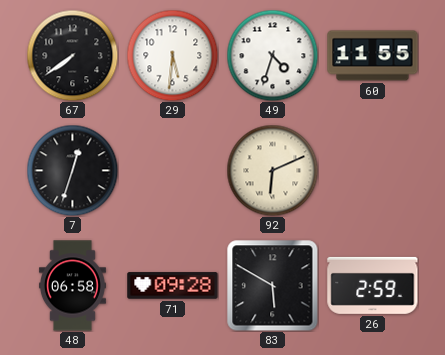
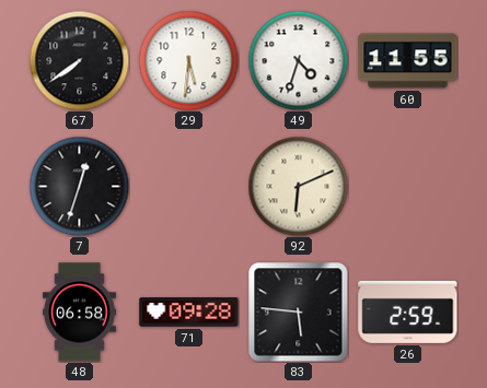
83: 5:50 -> 5:46 (298, 311)
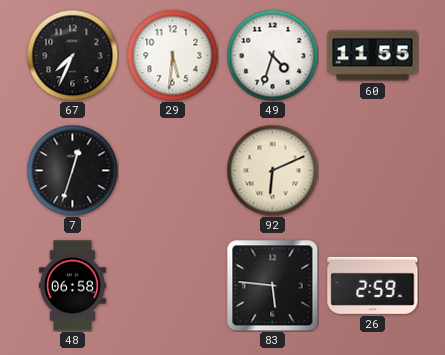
67: 7:39 -> 7:34 (72, 55)
71: 09:28 -> none (189, 313)
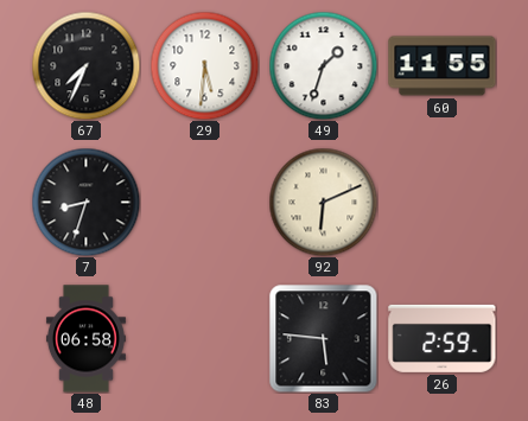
49: 4:33 -> 1:33 (323, 65)
7: 12:33 -> 8:33 (85, 202)
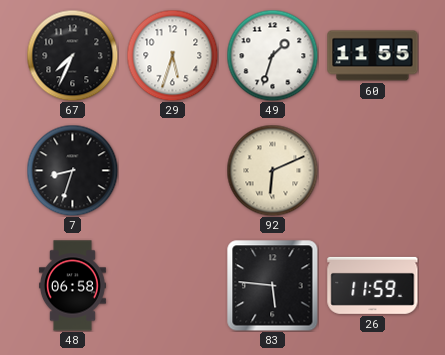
29: 5:31 -> 5:33 (172, 55)
26: 2:59 -> 11:59 (373, 285)
